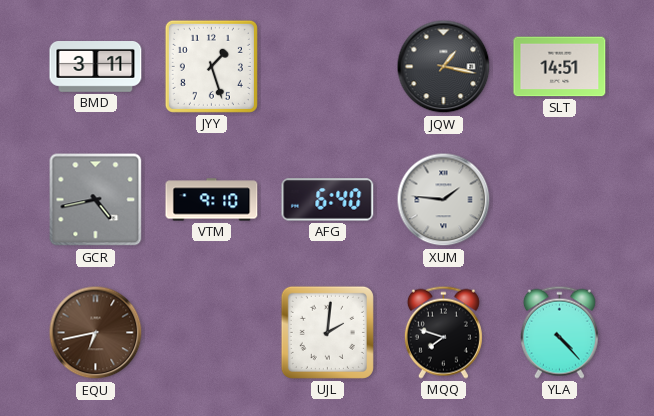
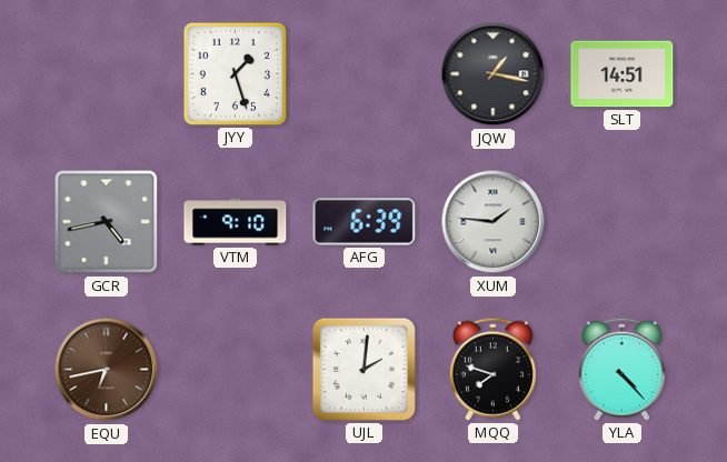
BMD: 3:11 -> none (96, 67)
AFG: 6:40 -> 6:39 (365, 222)
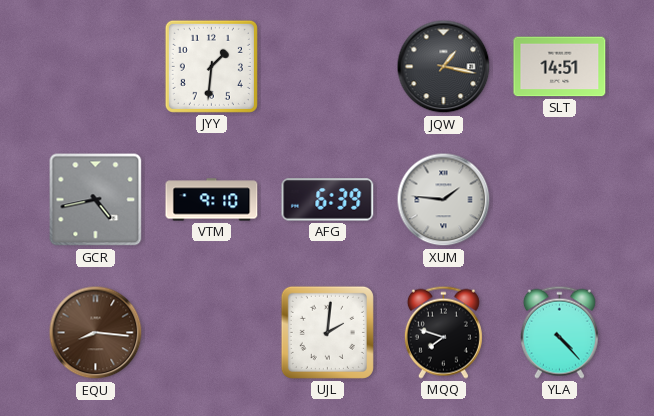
JYY: 1:27 -> 1:31 (211, 66)
EQU: 6:43 -> 8:16 (96, 333)
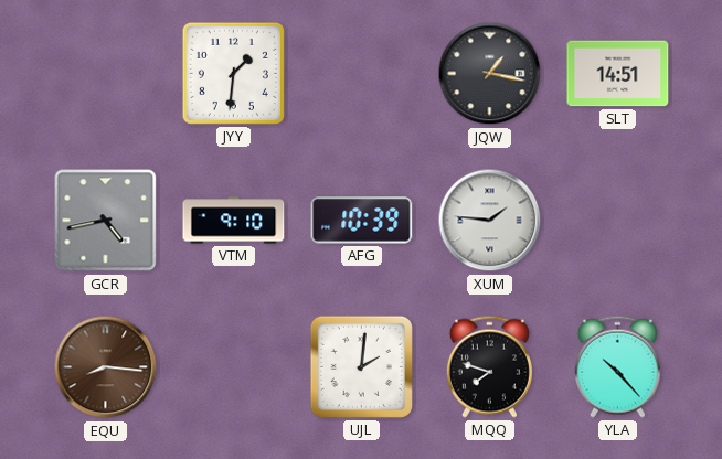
AFG: 6:39 -> 10:39 (362, 221)
YLA: 4:23 -> 10:23 (617, 366)
